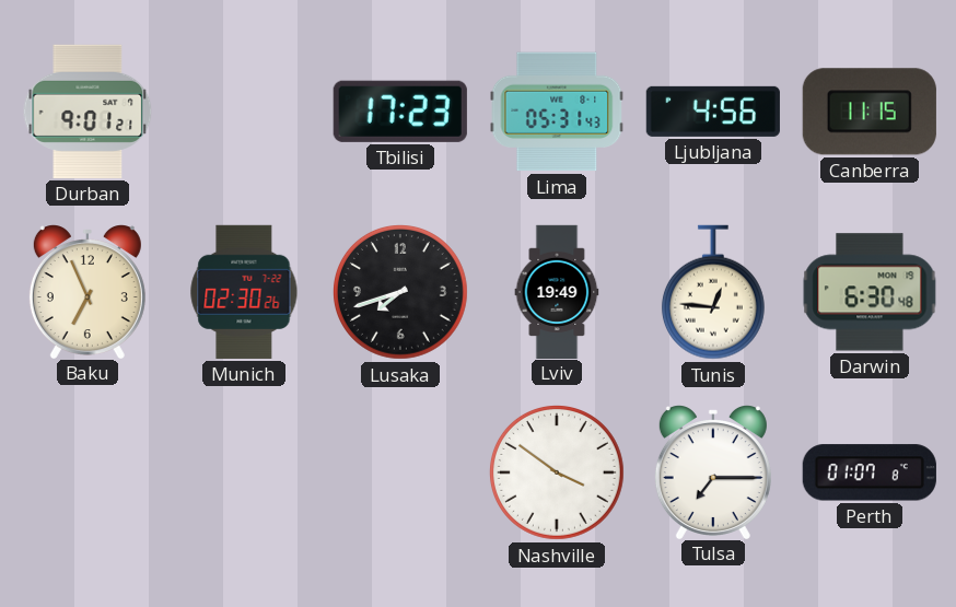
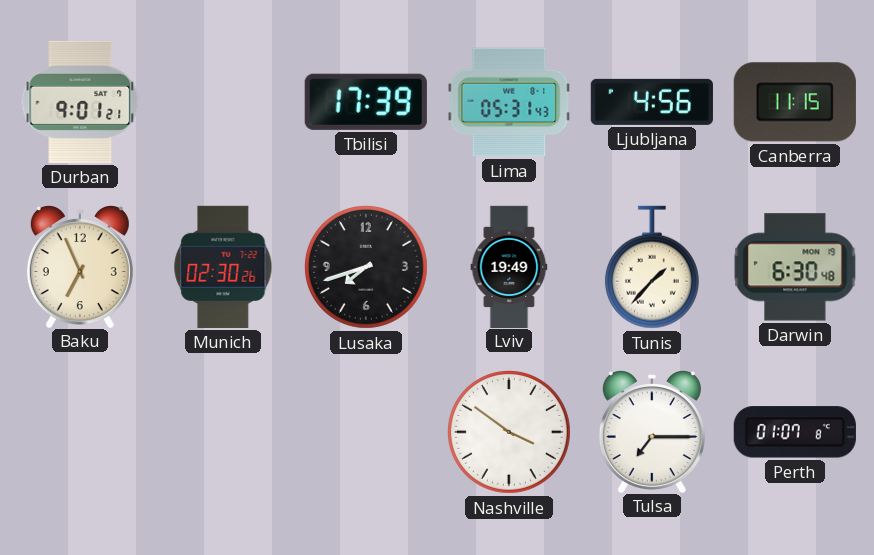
Tbilisi: 17:23 -> 17:39 (366, 102)
Tunis: 12:46 -> 1:37 (652, 267)
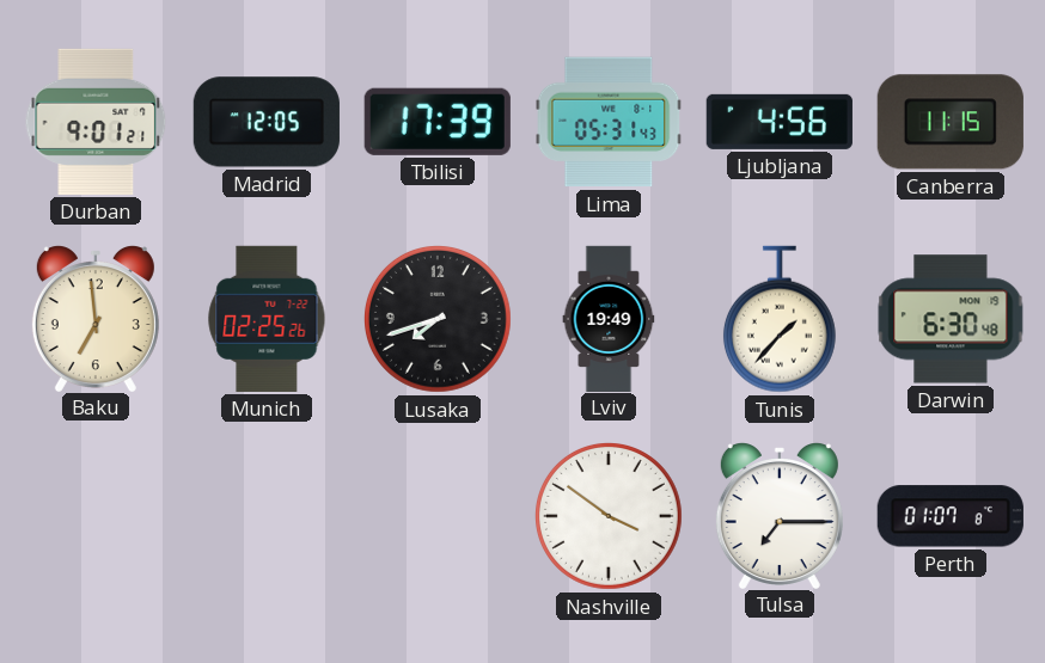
Madrid: none -> 12:05 (267, 122)
Baku: 6:56 -> 6:59 (96, 319)
Munich: 02:30 -> 02:25 (267, 319)
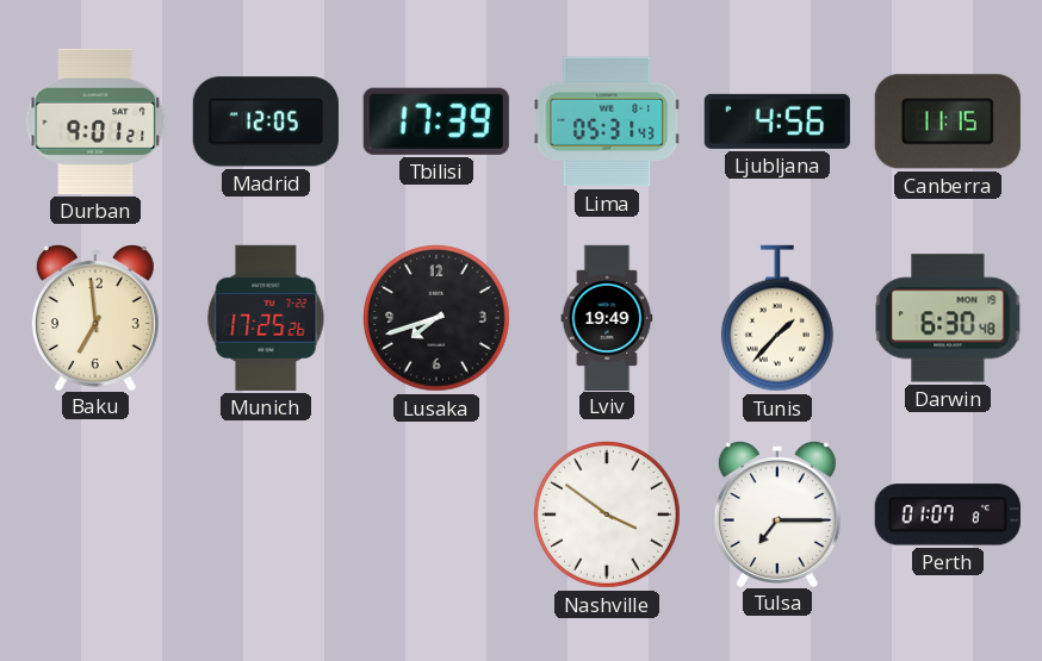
Munich: 02:25 -> 17:25 (266, 318)
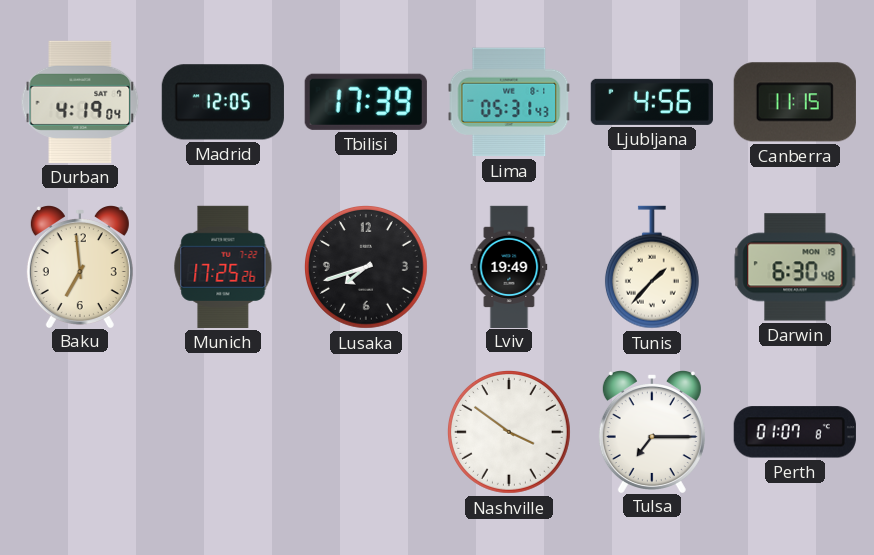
Durban: 9:01 -> 4:19 (80, 102)
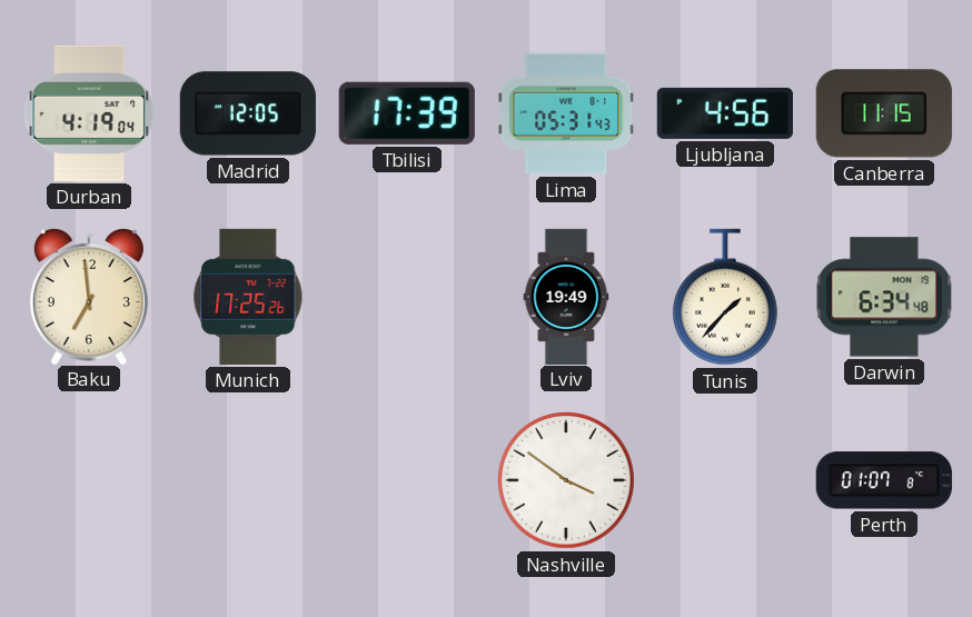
Lusaka: 7:42 -> none (366, 267)
Darwin: 6:30 -> 6:34 (884, 297)
Tulsa: 7:15 -> none (652, 432)
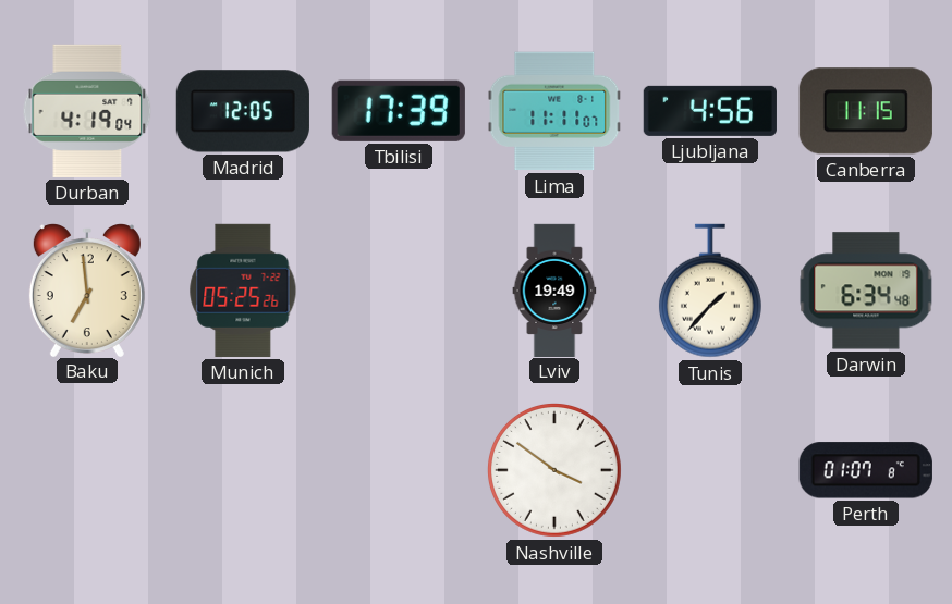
Lima: 05:31 -> 11:11 (554, 111)
Munich: 17:25 -> 05:25 (243, 291)
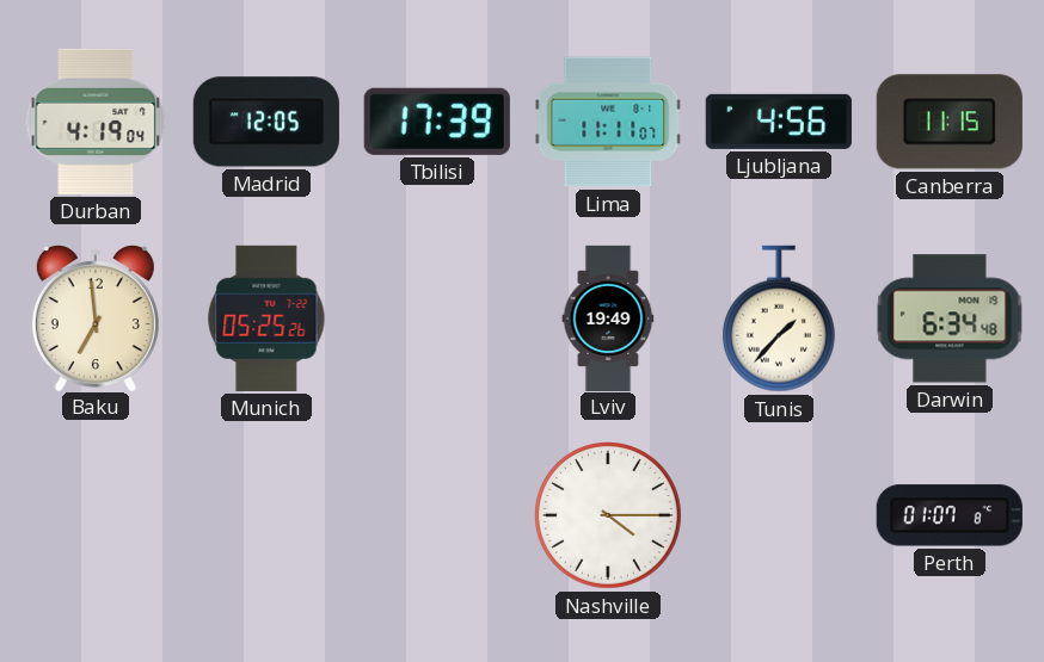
Nashville: 3:51 -> 4:15 (608, 515)
